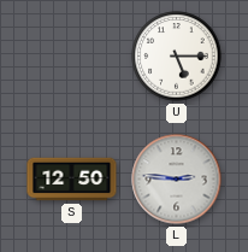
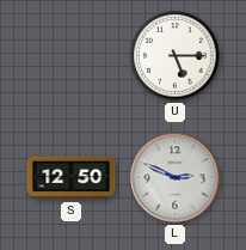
L: 2:46 -> 2:49 (176, 178)
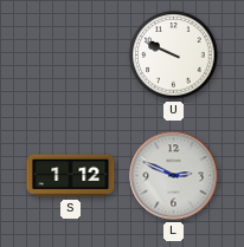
U: 5:15 -> 9:49 (174, 56)
S: 12:50 -> 1:12 (71, 176)
